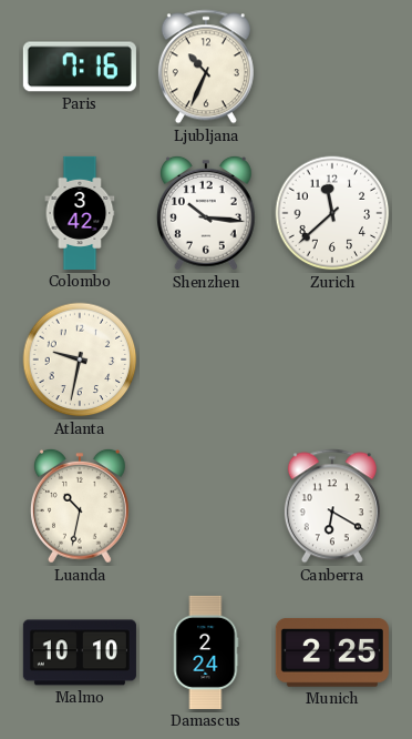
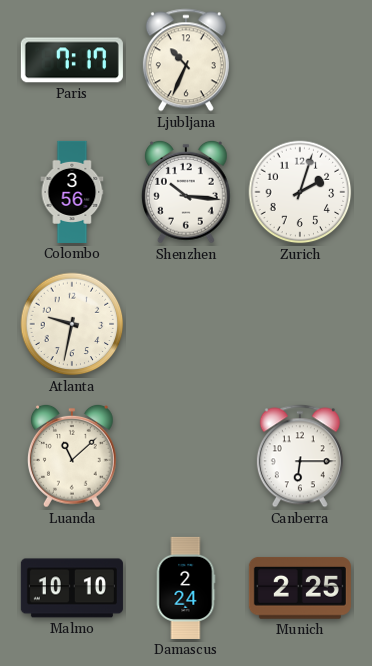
Paris: 7:16 -> 7:17 (72, 60)
Colombo: 3:42 -> 3:56 (72, 192)
Zurich: 11:38 -> 2:03 (300, 192)
Luanda: 10:32 -> 11:08 (72, 456)
Canberra: 6:20 -> 6:15 (300, 456)
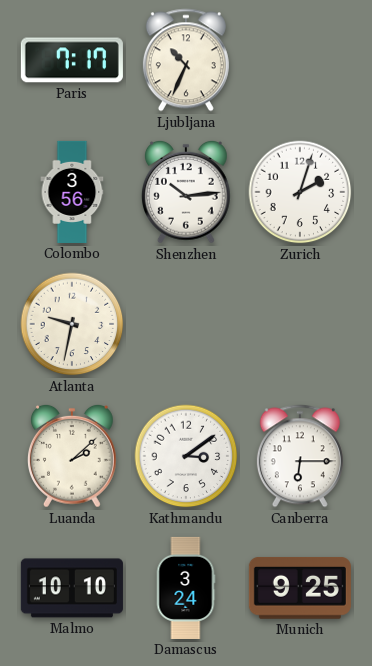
Shenzhen: 10:16 -> 10:14 (186, 192)
Luanda: 11:08 -> 2:08 (72, 456)
Kathmandu: none -> 3:09 (186, 456)
Damascus: 2:24 -> 3:24 (186, 588)
Munich: 2:25 -> 9:25 (300, 588)
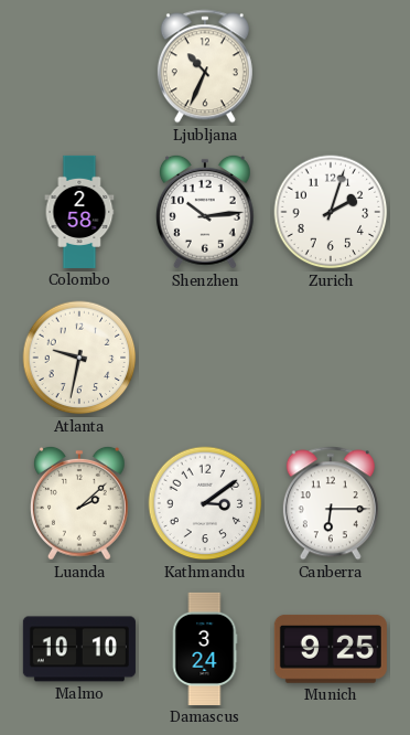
Paris: 7:17 -> none (72, 60)
Colombo: 3:56 -> 2:58 (79, 212)
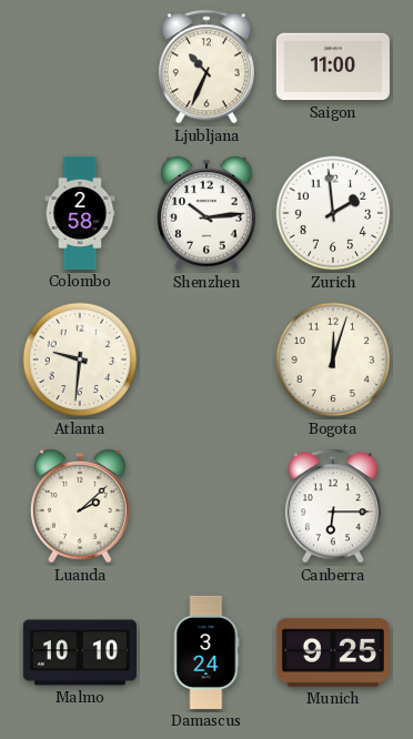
Saigon: none -> 11:00 (333, 67)
Zurich: 2:03 -> 1:59 (333, 213)
Atlanta: 9:32 -> 9:31 (80, 360)
Bogota: none -> 12:03 (333, 360)
Kathmandu: 3:09 -> none (205, 503)
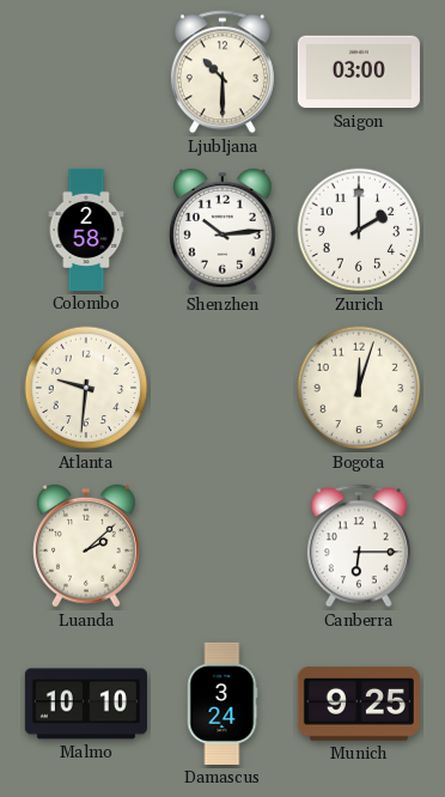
Ljubljana: 10:34 -> 10:30 (222, 72)
Saigon: 11:00 -> 03:00 (359, 72)
Zurich: 1:59 -> 2:00 (359, 230)
